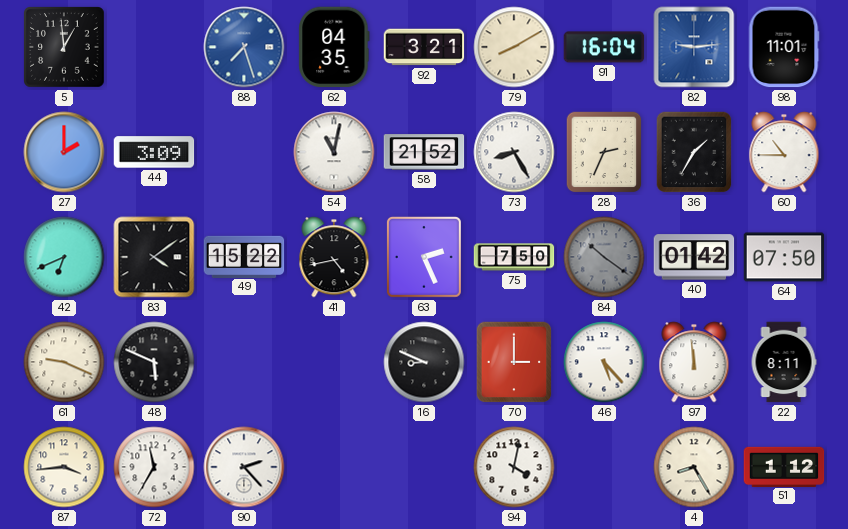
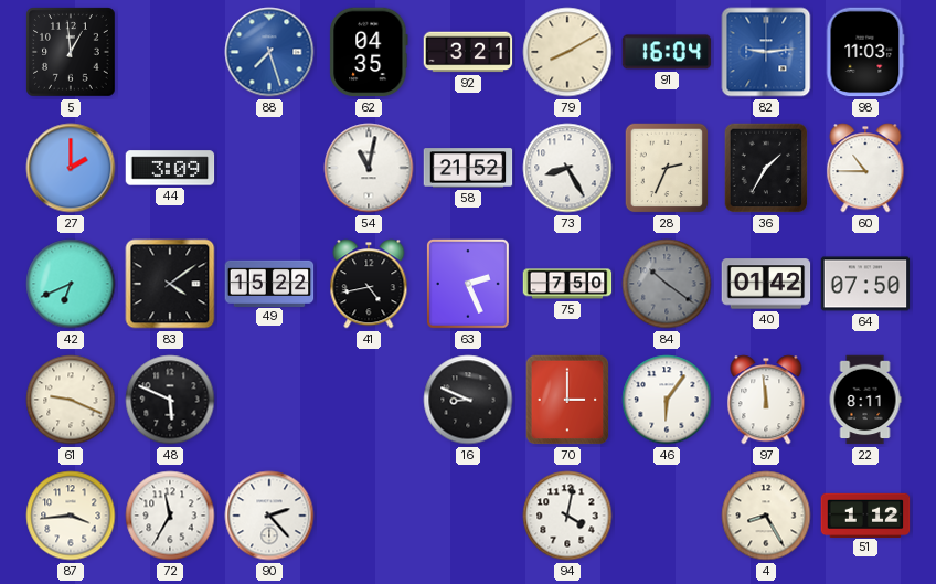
98: 11:01 -> 11:03 (865, 52)
46: 5:23 -> 6:06 (667, 400)
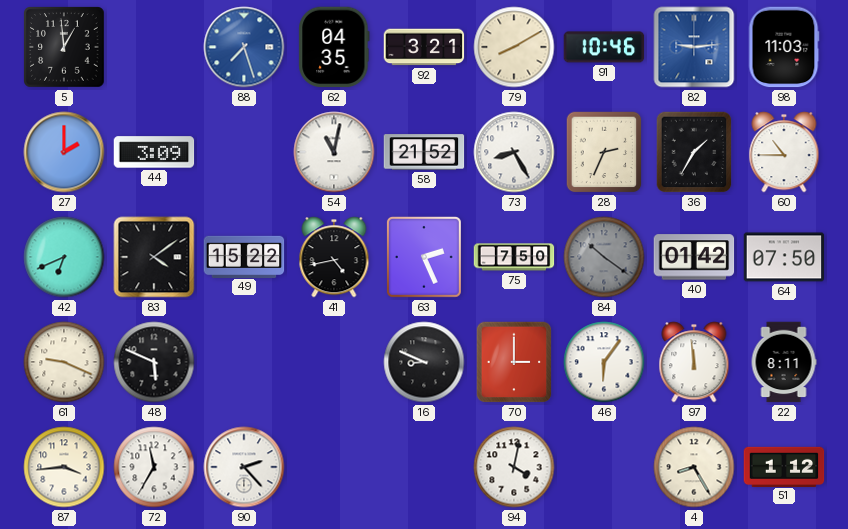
91: 16:04 -> 10:46 (604, 47)
